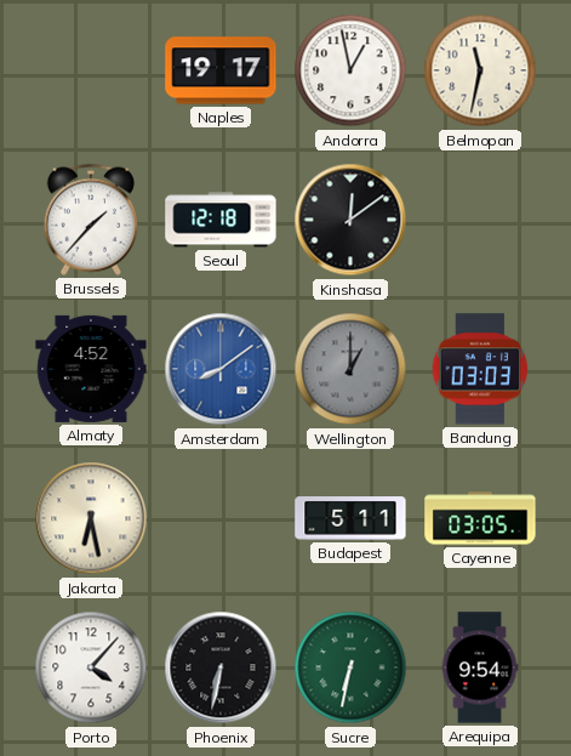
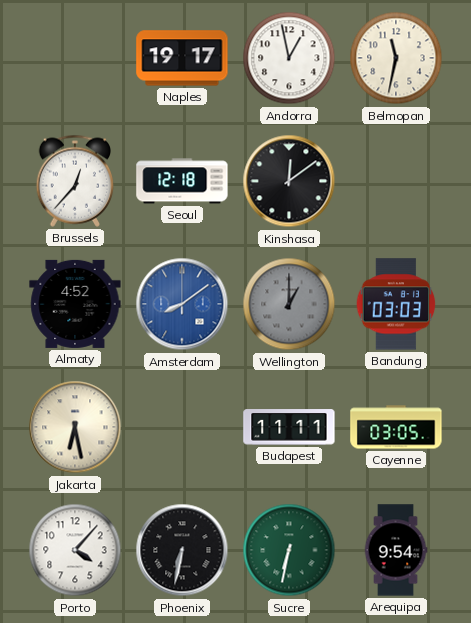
Brussels: 1:37 -> 12:37 (75, 181)
Budapest: 5:11 -> 11:11 (289, 427)
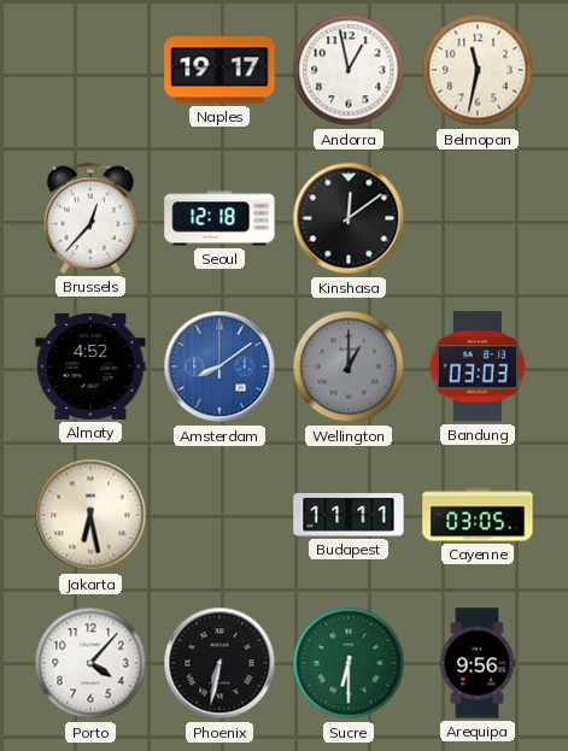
Sucre: 6:32 -> 6:30 (349, 663)
Arequipa: 9:54 -> 9:56 (478, 663)
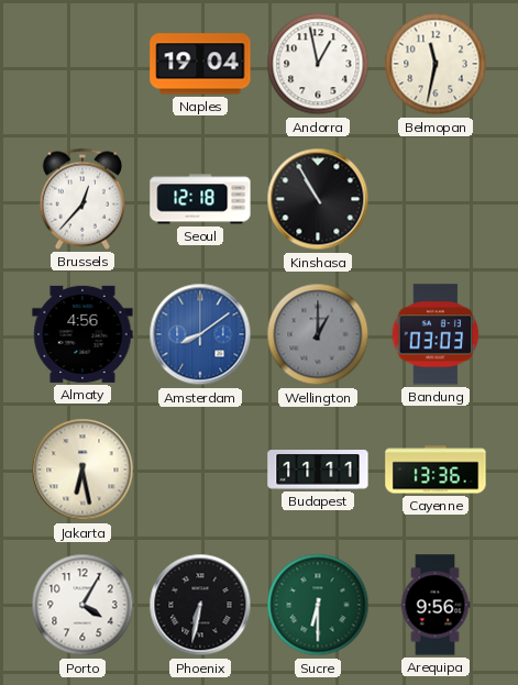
Naples: 19:17 -> 19:04 (200, 64)
Kinshasa: 12:09 -> 10:55 (318, 199)
Almaty: 4:52 -> 4:56 (82, 334)
Cayenne: 03:05 -> 13:36 (436, 469)
Porto: 4:07 -> 4:05 (82, 605)
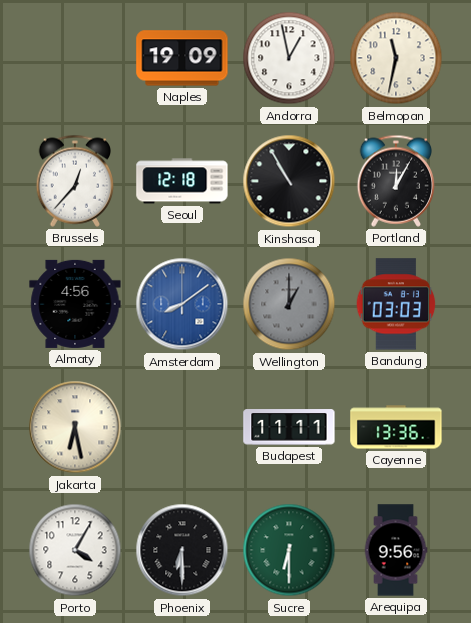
Naples: 19:04 -> 19:09 (182, 58)
Portland: none -> 12:05 (396, 181)
Phoenix: 6:32 -> 6:30 (182, 550)
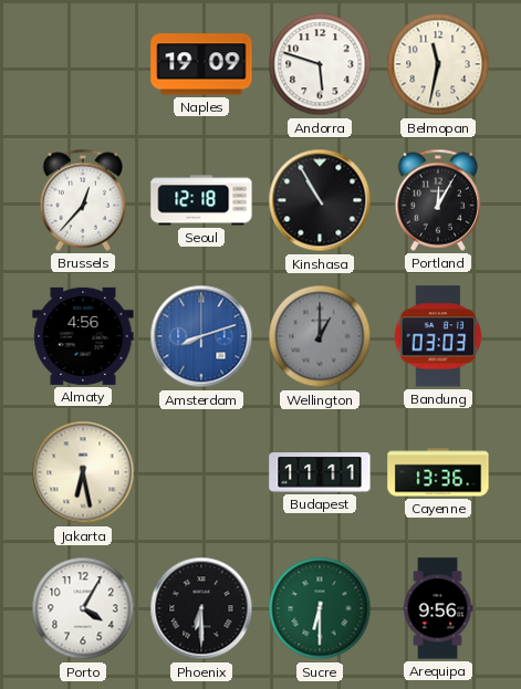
Andorra: 12:58 -> 5:48 (320, 64)
Amsterdam: 8:09 -> 8:12 (201, 336)
